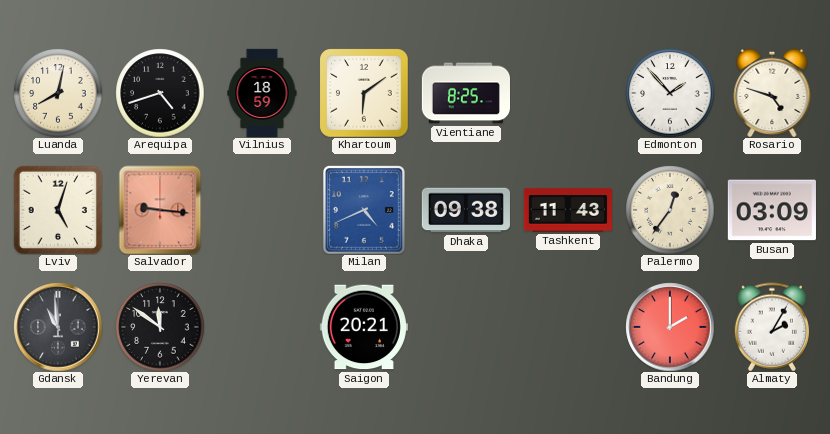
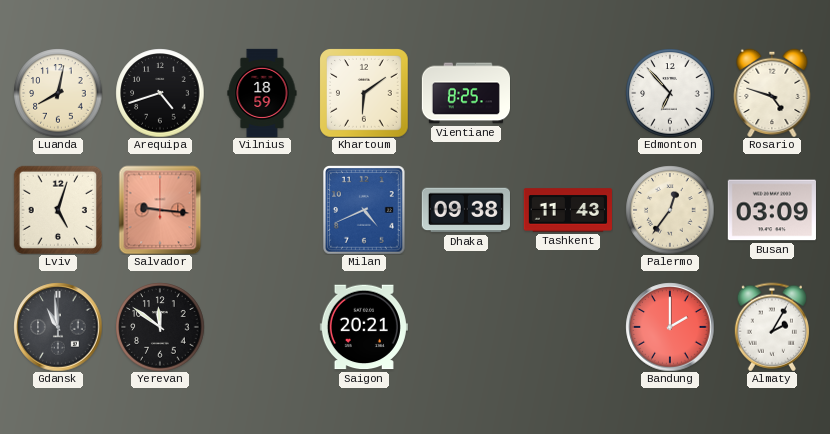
Edmonton: 1:53 -> 6:53 (670, 93)
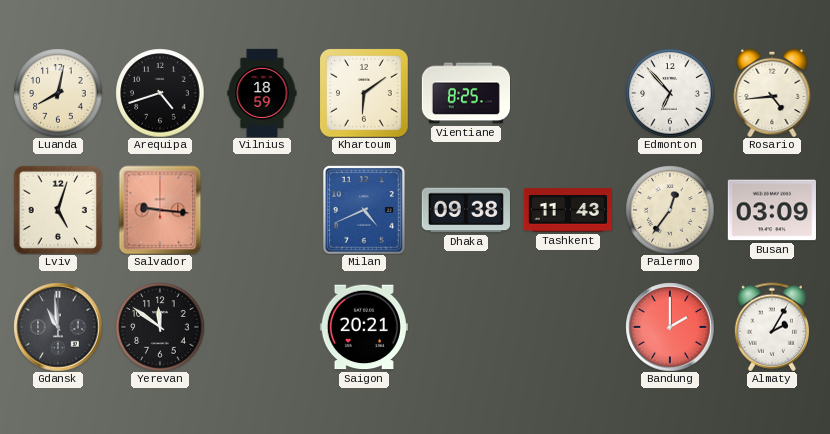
Rosario: 4:48 -> 4:44 (772, 93)
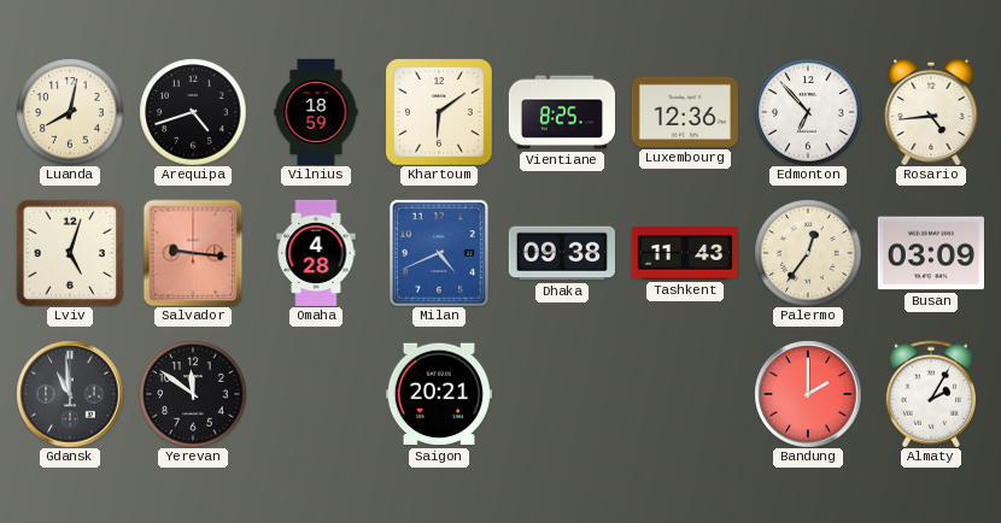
Luxembourg: none -> 12:36 (685, 112)
Omaha: none -> 4:28 (316, 252)
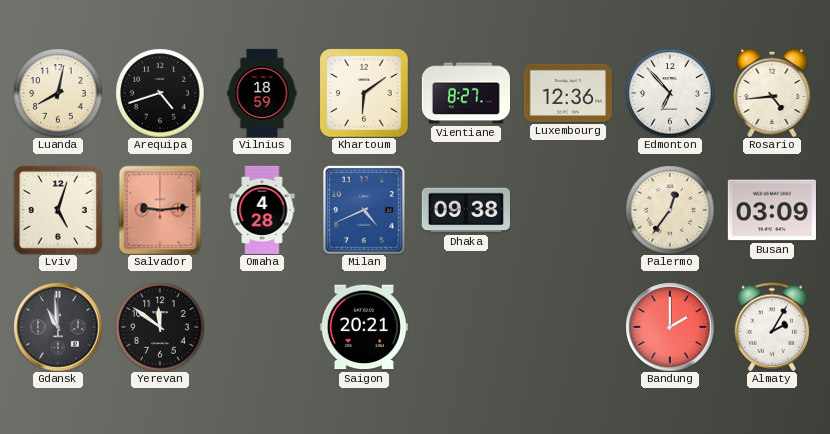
Vientiane: 8:25 -> 8:27 (465, 93)
Salvador: 9:16 -> 9:14 (160, 210)
Tashkent: 11:43 -> none (685, 253)
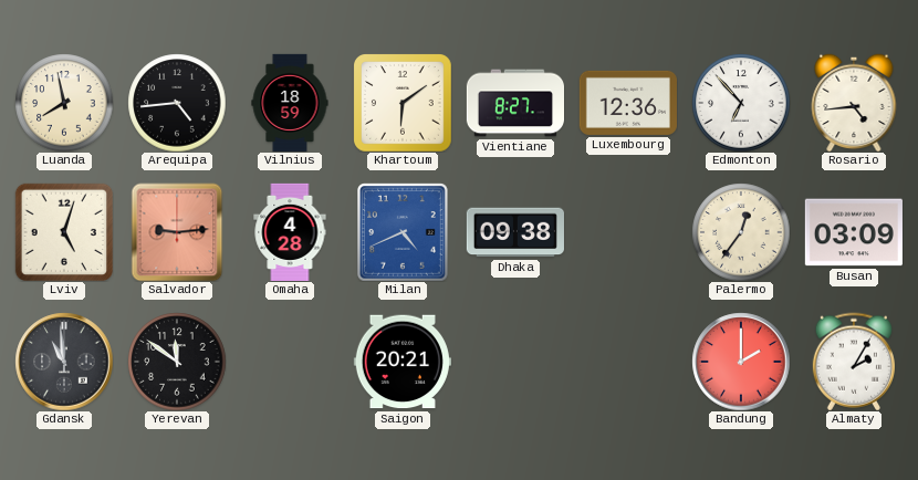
Luanda: 8:02 -> 7:58 (64, 103)
Arequipa: 4:42 -> 4:44 (177, 103)
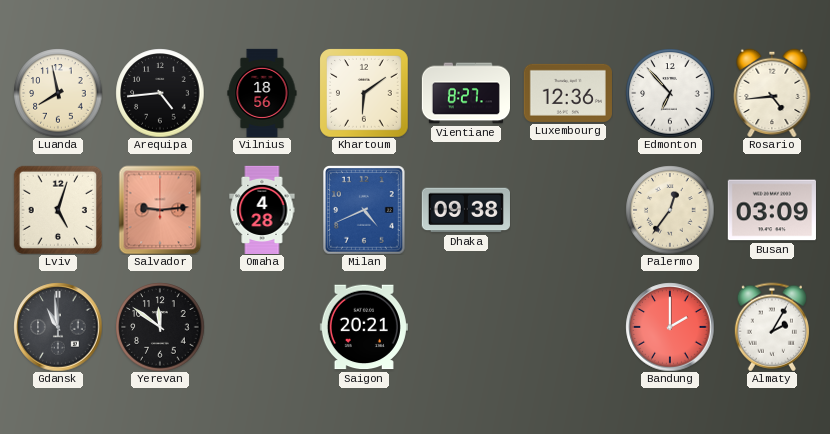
Vilnius: 18:59 -> 18:56 (262, 92)
